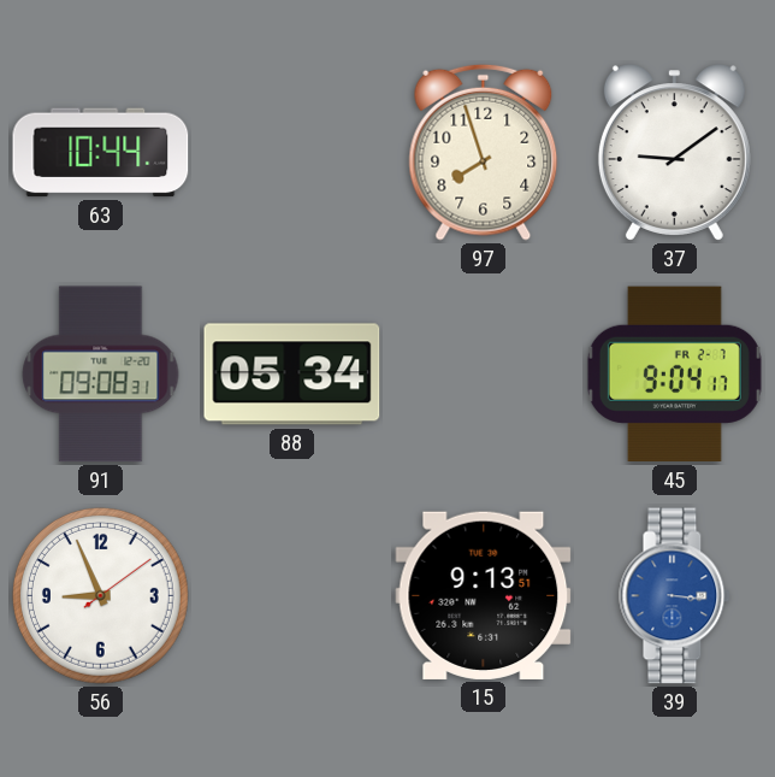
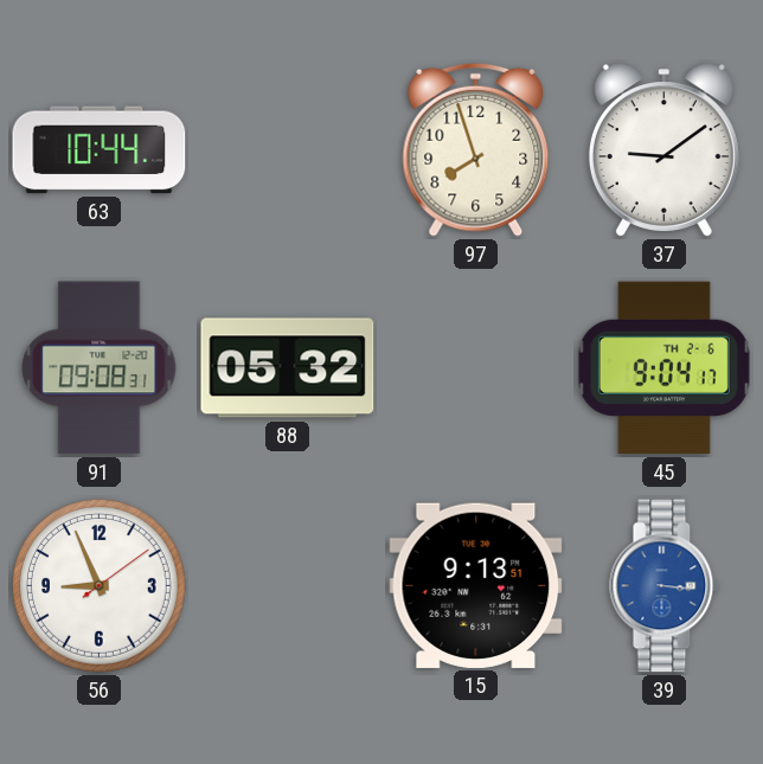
88: 05:34 -> 05:32 (288, 368)
45 date: FR 2-7 -> TH 2-6 (663, 368)
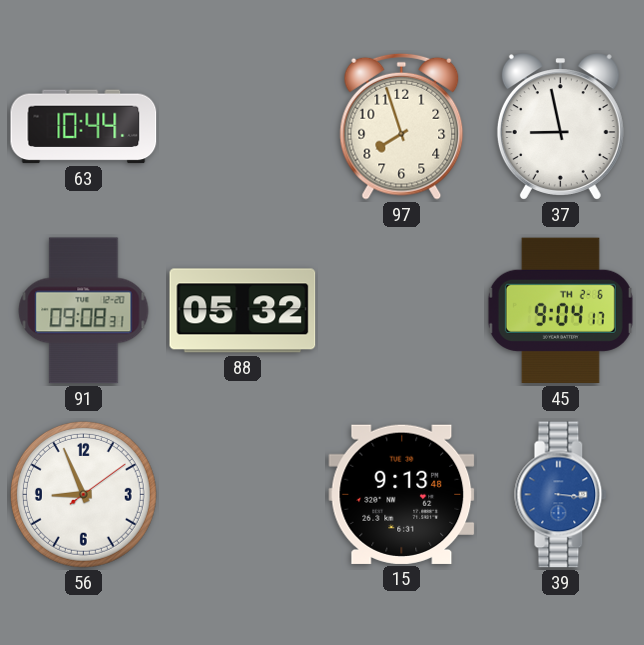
37: 9:09 -> 8:58 (560, 127)
15: 9:13:51 -> 9:13:48 (402, 494)
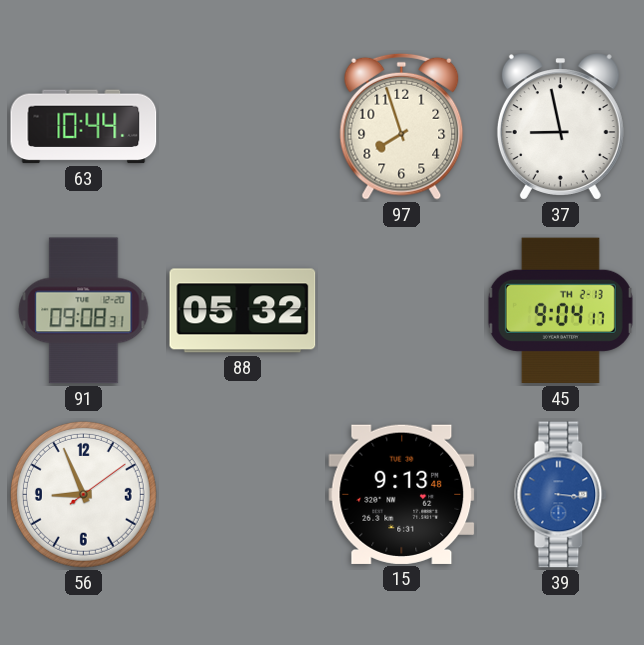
45 date: TH 2-6 -> TH 2-13 (560, 311)
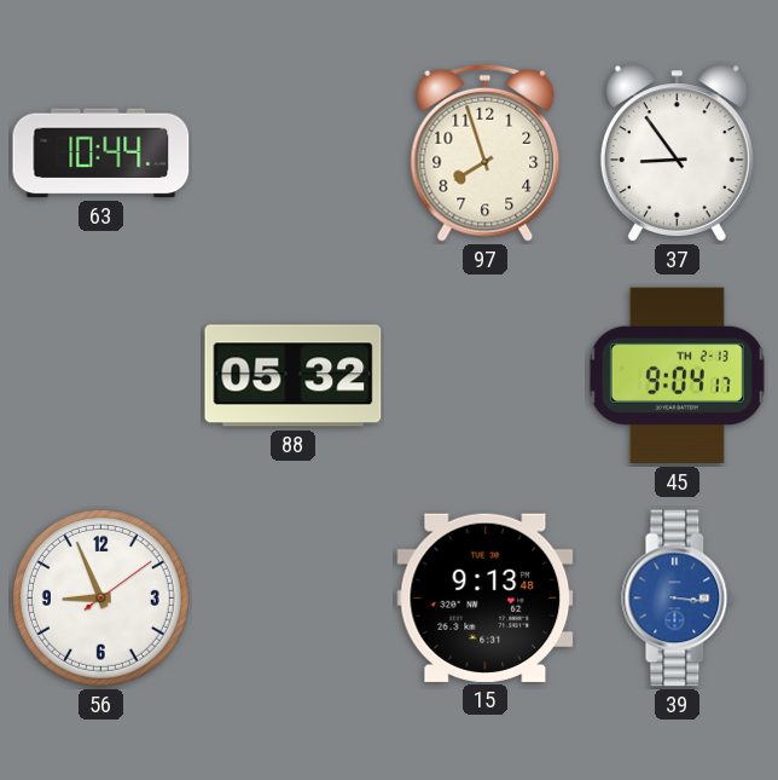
37: 8:58 -> 8:54 (677, 154)
91: 09:08 -> none (84, 311)
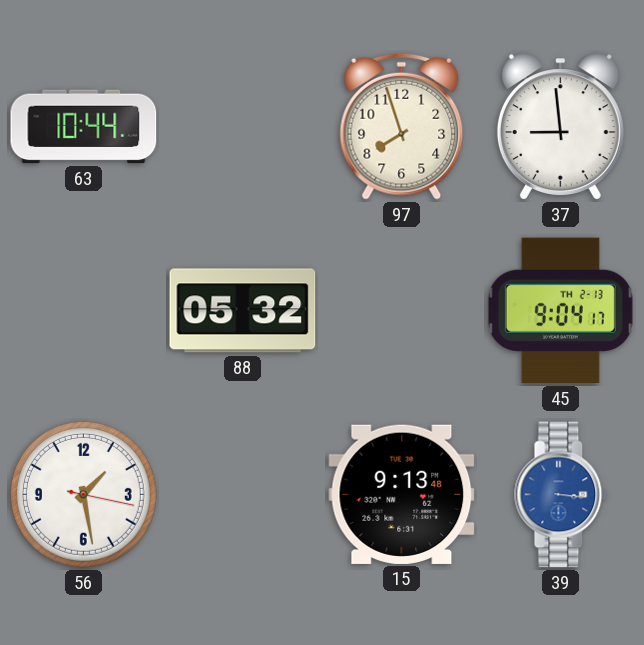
37: 8:54 -> 8:59 (560, 127)
56: 8:56 -> 1:28 (83, 494)
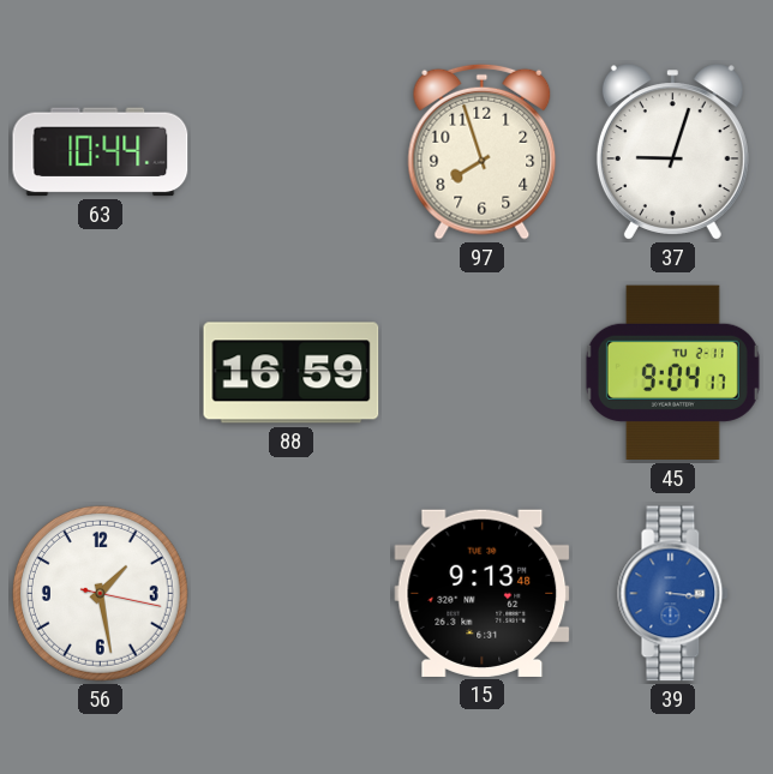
37: 8:59 -> 9:03 (672, 152)
88: 05:32 -> 16:59 (292, 373)
45 date: TH 2-13 -> TU 2-11 (672, 373)
